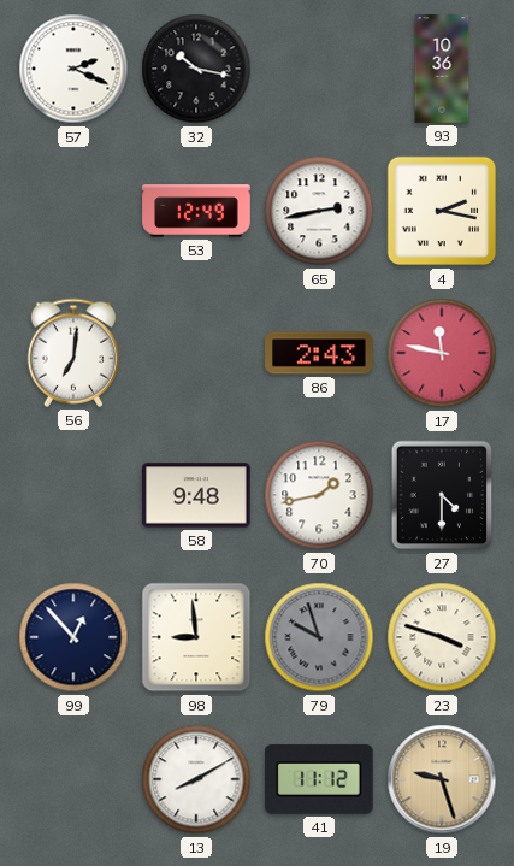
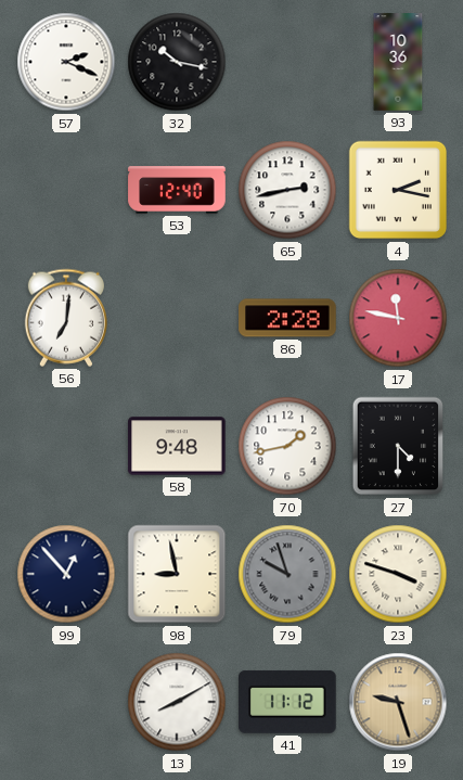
53: 12:49 -> 12:40 (177, 190)
86: 2:43 -> 2:28 (287, 318)
98: 8:59 -> 8:58 (177, 574)
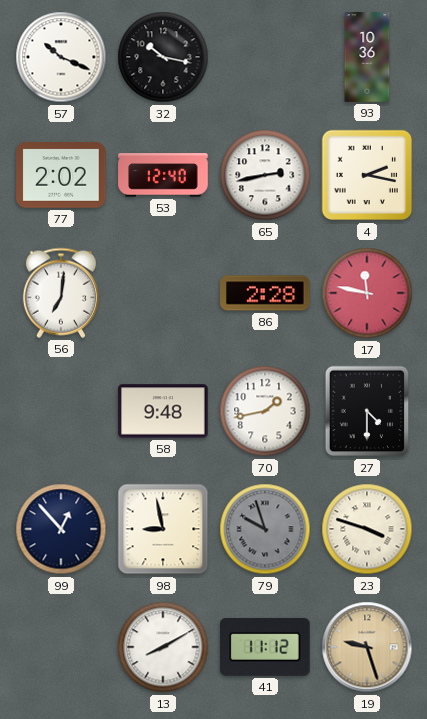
57: 2:19 -> 10:19 (61, 57)
77: none -> 2:02 (61, 175)
